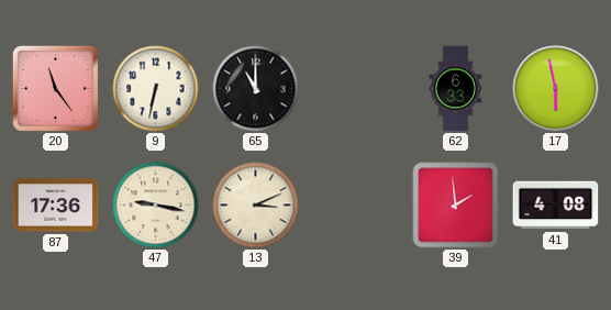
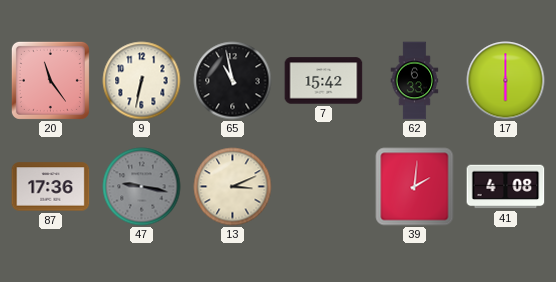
65: 11:00 -> 10:58 (233, 81)
7: none -> 15:42 (324, 81)
17: 5:58 -> 6:00 (506, 81)
47 dial: cream -> grey (142, 187)
39: 1:59 -> 2:01 (415, 187)
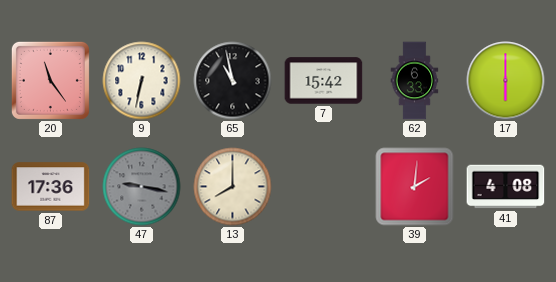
13: 3:11 -> 8:00 (233, 187)
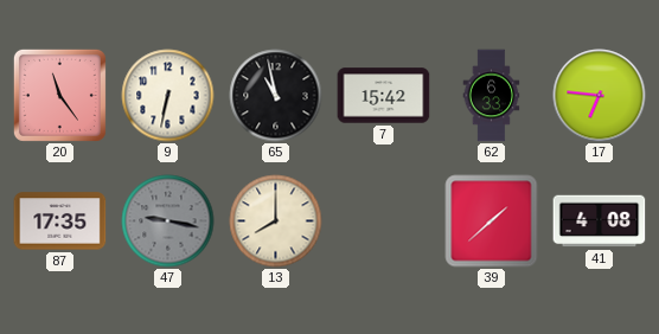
17: 6:00 -> 6:46 (600, 96)
87: 17:36 -> 17:35 (60, 221)
39: 2:01 -> 1:38 (492, 221)
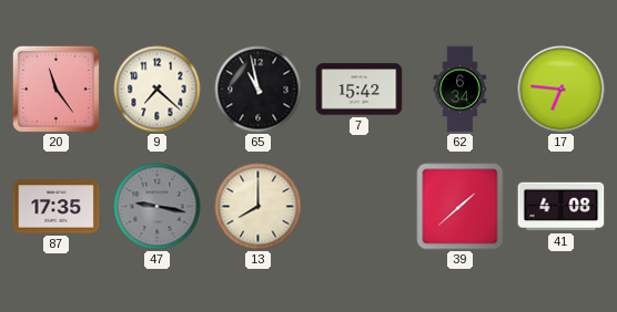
9: 6:32 -> 7:22 (158, 90)
62: 6:33 -> 6:34 (461, 90)
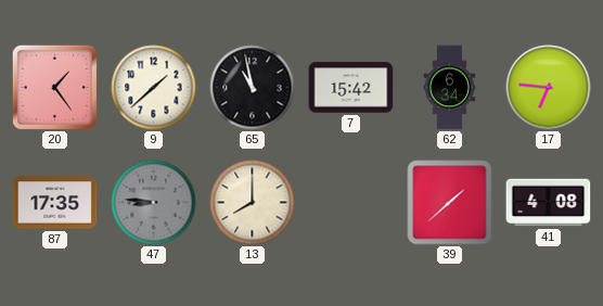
20: 11:24 -> 1:24 (54, 87)
9: 7:22 -> 1:38 (154, 88)
47: 9:17 -> 8:46 (154, 203)
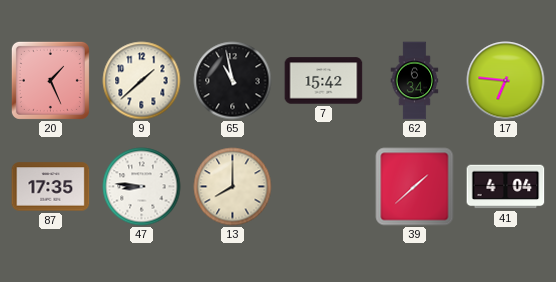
20: 1:24 -> 1:26 (50, 80)
47 dial: grey -> white (142, 187)
41: 4:08 -> 4:04 (506, 187)
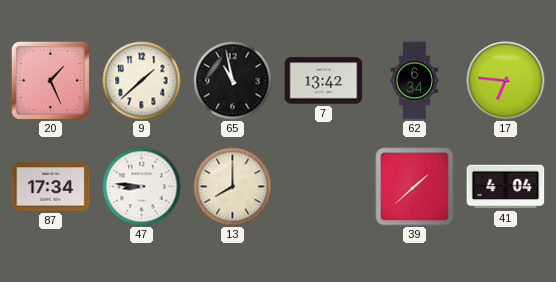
7: 15:42 -> 13:42 (324, 81)
87: 17:35 -> 17:34 (51, 187)
